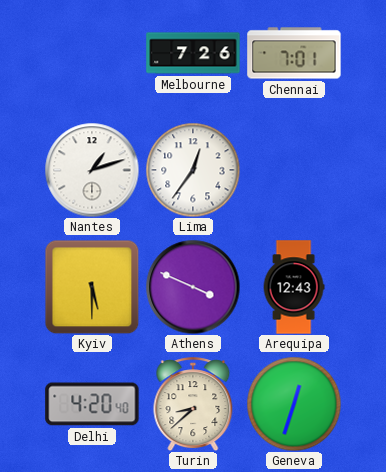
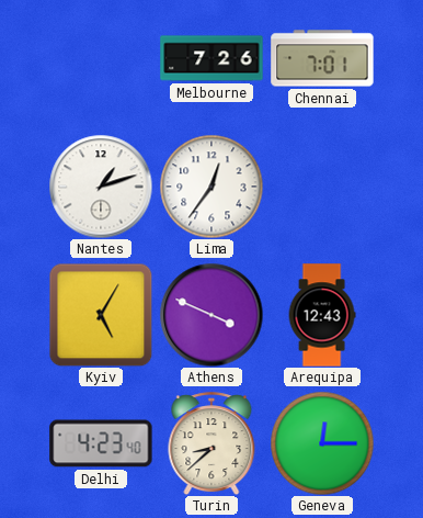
Kyiv: 5:30 -> 5:05 (101, 315)
Delhi: 4:20 -> 4:23 (101, 443)
Geneva: 12:33 -> 12:15 (322, 443)
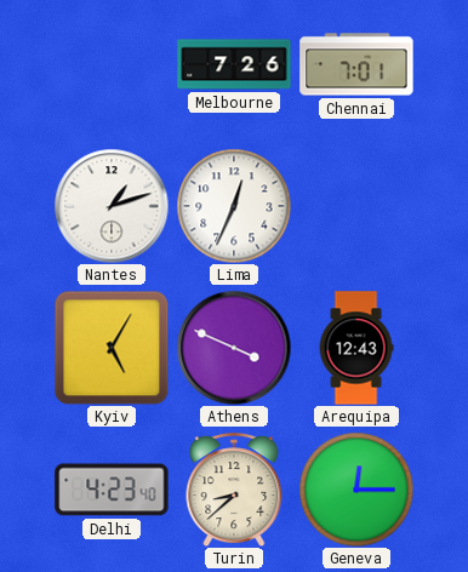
Lima: 12:36 -> 12:34 (234, 206)
